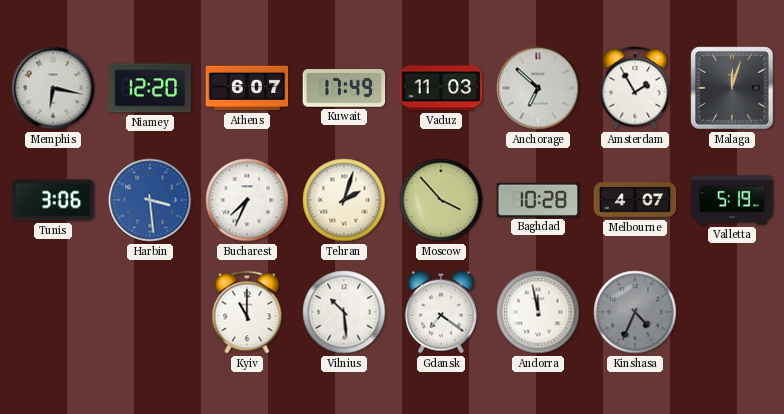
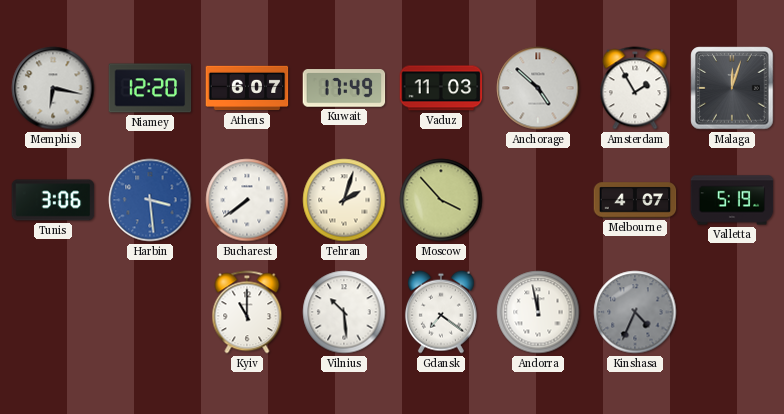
Anchorage: 6:52 -> 4:52 (538, 88)
Bucharest: 7:34 -> 7:39 (247, 200)
Baghdad: 10:28 -> none (538, 200)
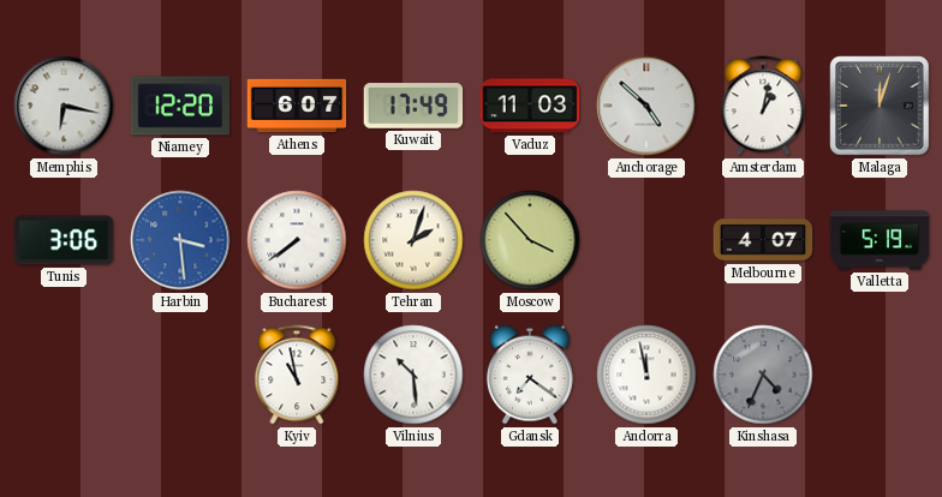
Amsterdam: 1:55 -> 1:02 (763, 106)
Kyiv: 11:00 -> 10:58 (297, 375)
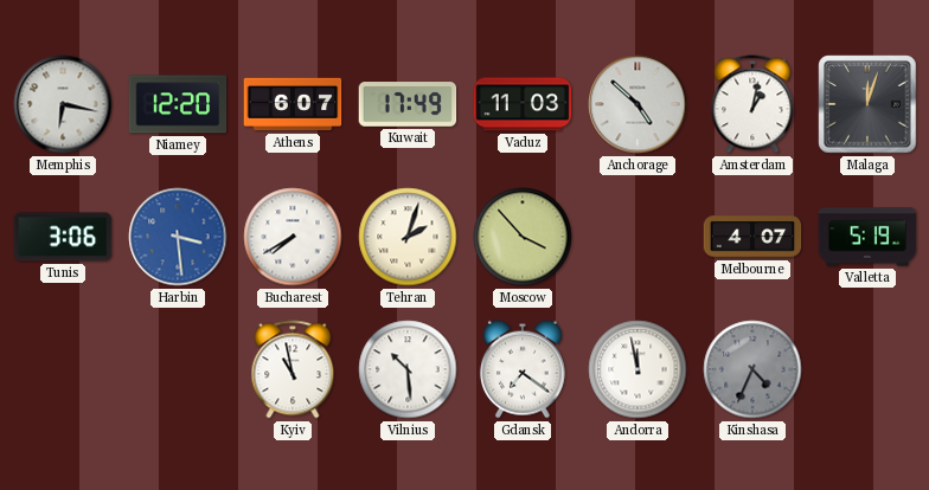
Bucharest: 7:39 -> 7:40 (293, 237)
